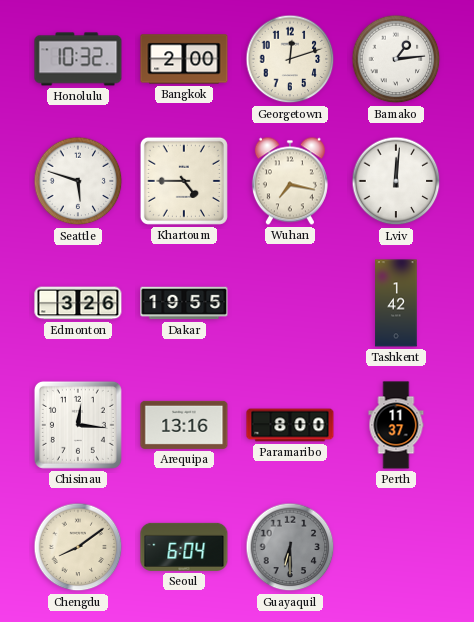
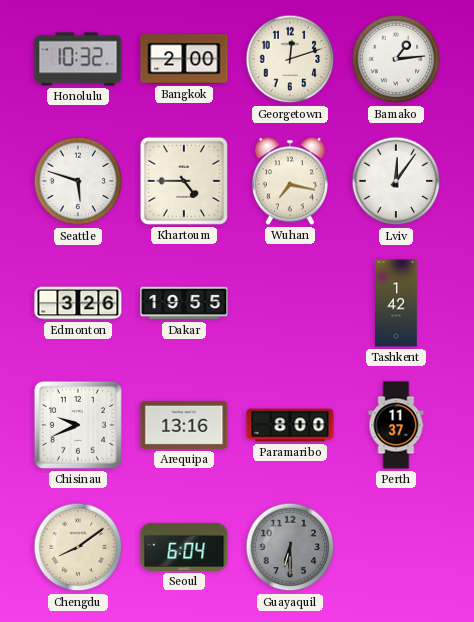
Lviv: 12:01 -> 12:06 (396, 181)
Chisinau: 12:16 -> 9:41 (78, 425)
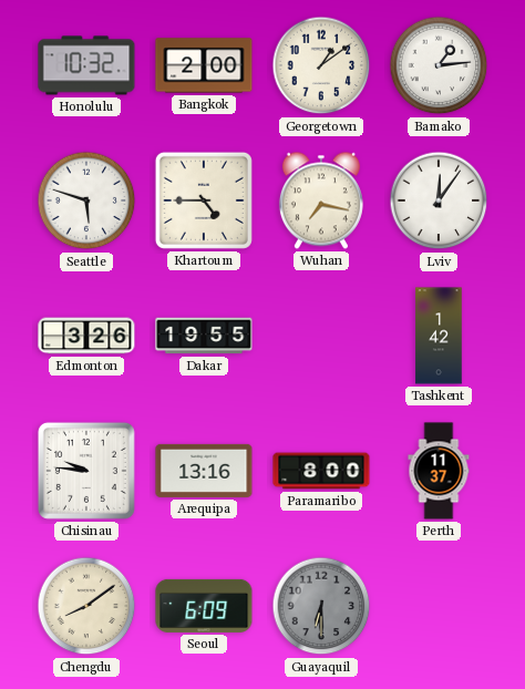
Georgetown: 12:12 -> 1:09 (321, 65)
Chisinau: 9:41 -> 9:46 (86, 471)
Seoul: 6:04 -> 6:09 (204, 606)
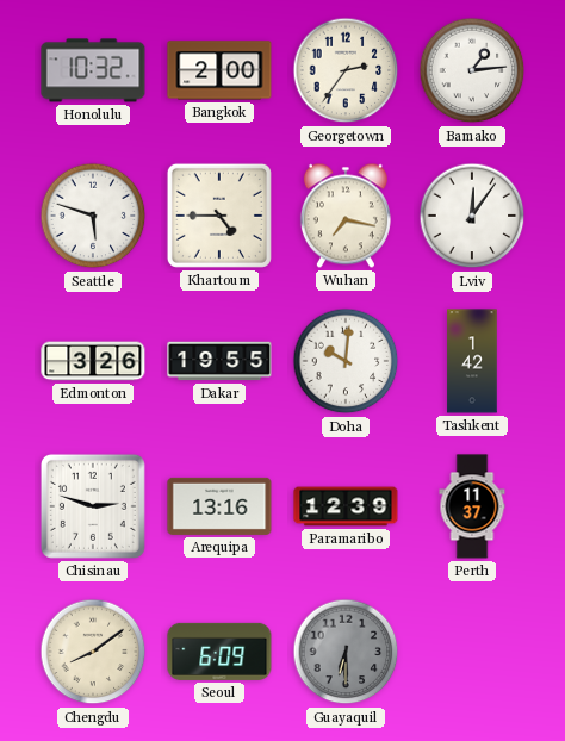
Georgetown: 1:09 -> 2:36 (346, 70)
Doha: none -> 10:01 (346, 361)
Chisinau: 9:46 -> 2:48 (93, 506)
Paramaribo: 8:00 -> 12:39 (346, 506)
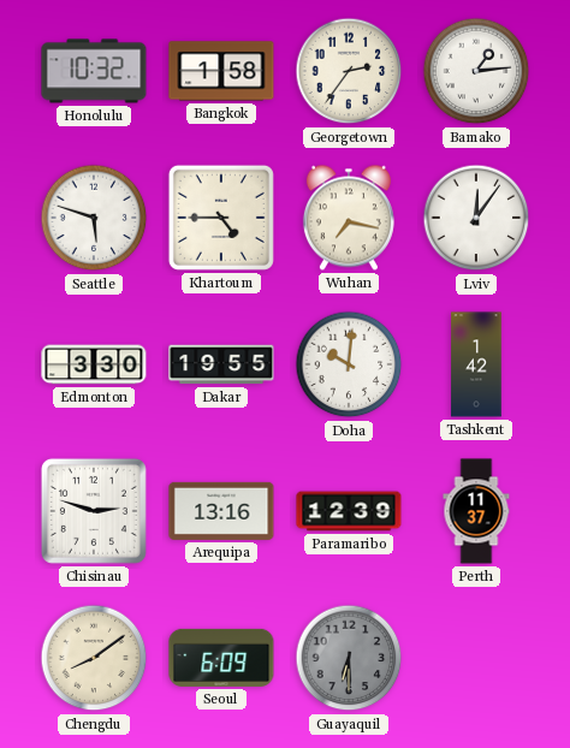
Bangkok: 2:00 -> 1:58 (221, 71)
Edmonton: 3:26 -> 3:30 (94, 364)
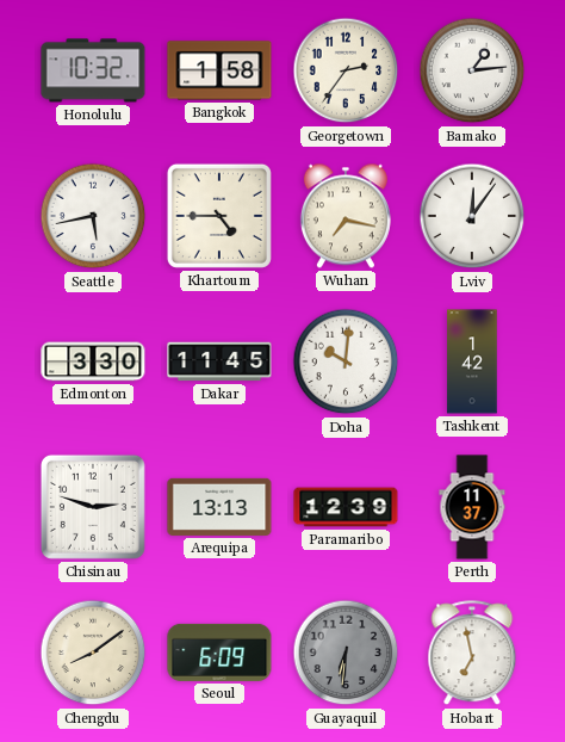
Seattle: 5:48 -> 5:43 (93, 216)
Dakar: 19:55 -> 11:45 (219, 361)
Arequipa: 13:16 -> 13:13 (219, 507)
Guayaquil: 6:30 -> 6:31 (346, 653)
Hobart: none -> 6:58 (472, 654)
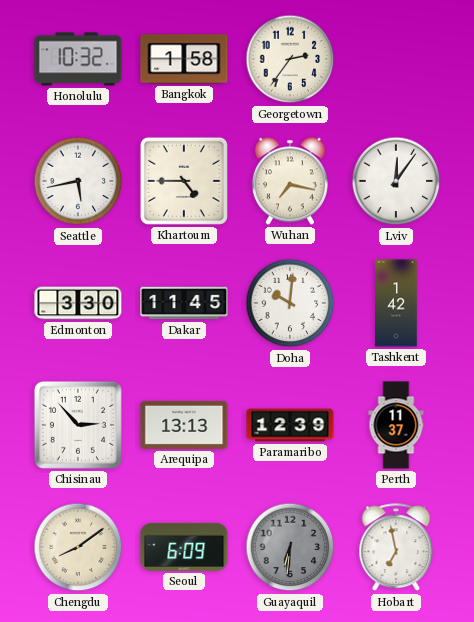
Bamako: 1:14 -> none (472, 70)
Chisinau: 2:48 -> 2:53 (78, 425)
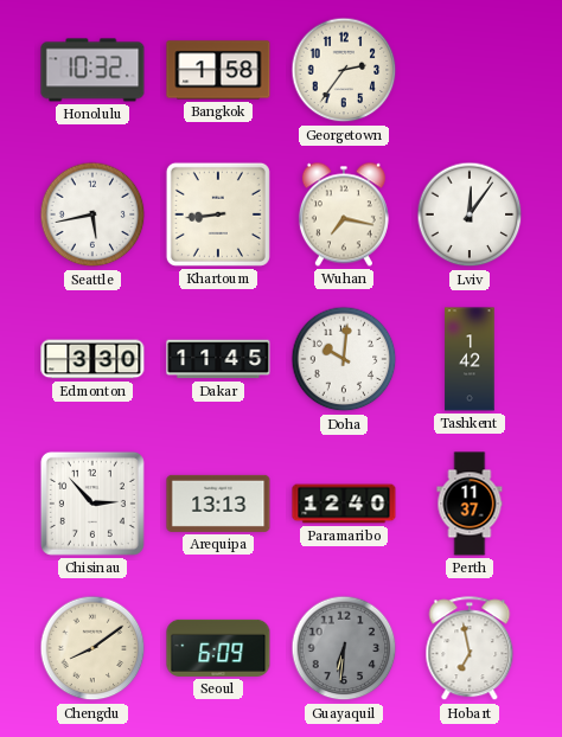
Khartoum: 4:45 -> 8:44 (218, 214)
Paramaribo: 12:39 -> 12:40 (344, 504)
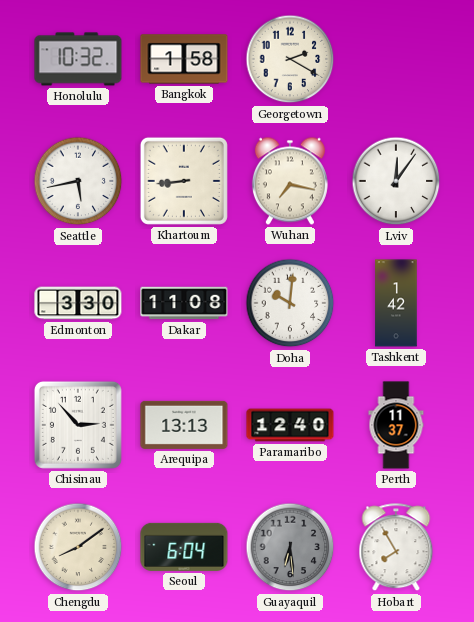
Georgetown: 2:36 -> 2:20 (290, 59)
Dakar: 11:45 -> 11:08 (184, 303)
Seoul: 6:09 -> 6:04 (184, 547)
Guayaquil: 6:31 -> 6:29 (290, 547)
Hobart: 6:58 -> 7:55 (396, 548)
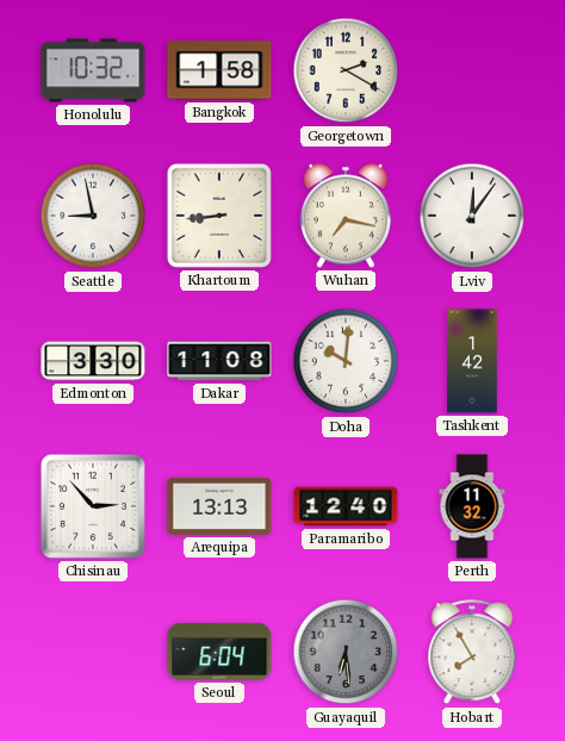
Seattle: 5:43 -> 8:58 (93, 216)
Perth: 11:37 -> 11:32 (472, 506)
Chengdu: 8:09 -> none (78, 547)
